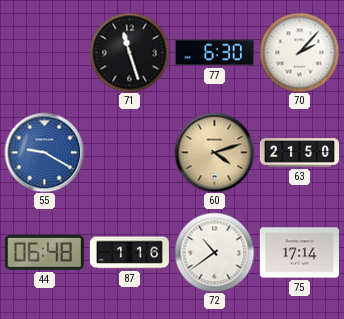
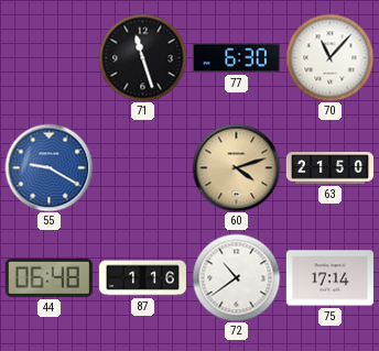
70: 2:07 -> 11:07 (329, 57)
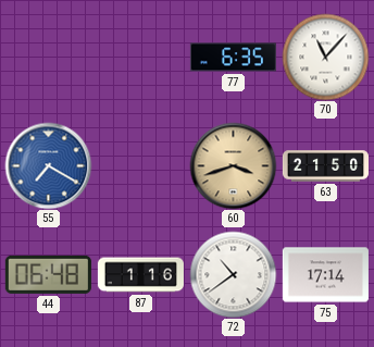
71: 11:27 -> none (142, 57)
77: 6:30 -> 6:35 (233, 58)
55: 9:20 -> 7:20 (48, 165)
60: 4:12 -> 3:42 (233, 165)
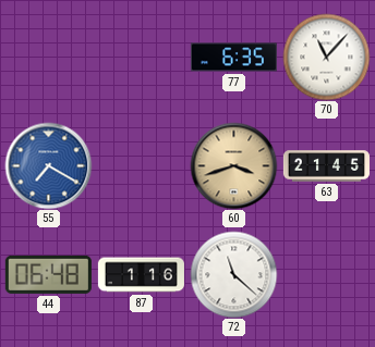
63: 21:50 -> 21:45 (326, 166)
72: 10:39 -> 11:22 (233, 274)
75: 17:14 -> none (325, 275)
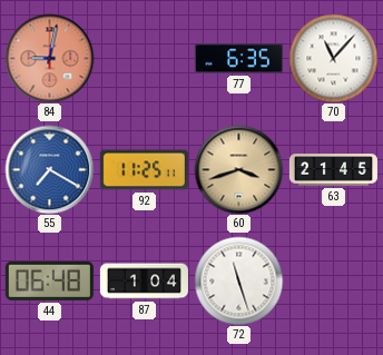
84: none -> 9:02 (49, 58)
92: none -> 11:25 (144, 170)
87: 1:16 -> 1:04 (144, 282)
72: 11:22 -> 11:27 (238, 280)
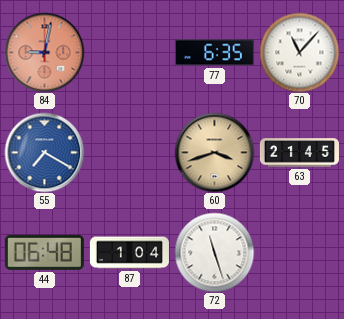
92: 11:25 -> none (144, 170)
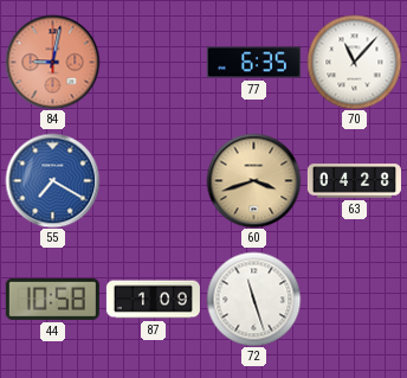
63: 21:45 -> 04:28 (354, 181)
44: 06:48 -> 10:58 (52, 299)
87: 1:04 -> 1:09 (153, 300)
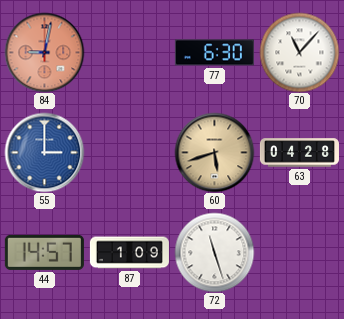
77: 6:35 -> 6:30 (214, 53)
55: 7:20 -> 3:00 (44, 152)
60: 3:42 -> 5:42 (214, 152)
44: 10:58 -> 14:57 (44, 252)
